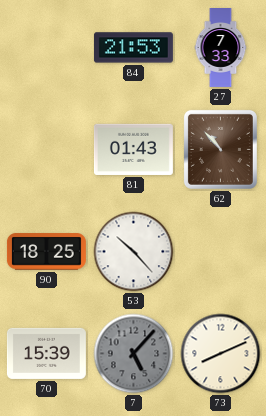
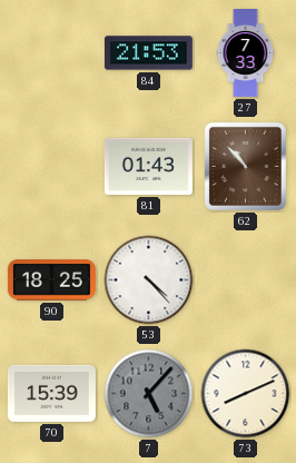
53: 10:23 -> 4:23 (149, 280)
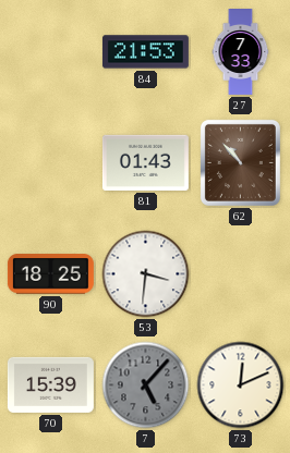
53: 4:23 -> 3:31 (146, 274)
73: 8:11 -> 12:11 (241, 385)
